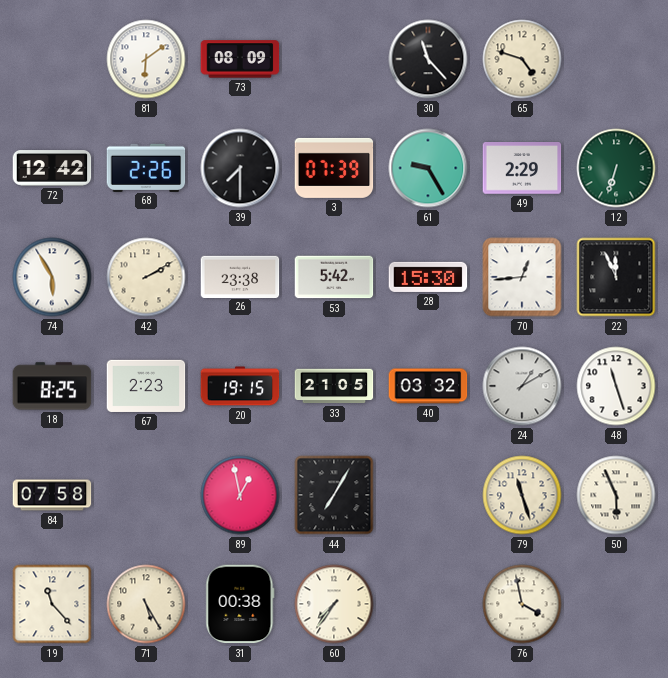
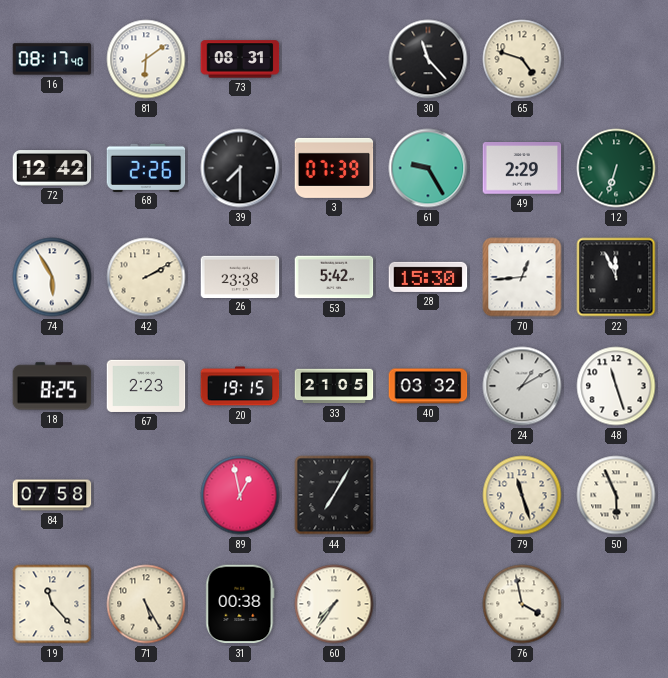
16: none -> 08:17 (52, 59)
73: 08:09 -> 08:31 (240, 59)
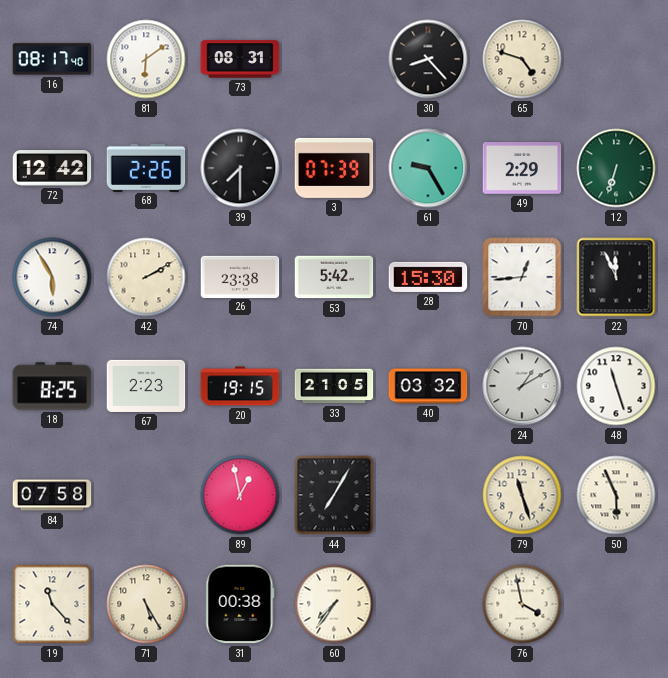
30: 11:23 -> 8:23 (428, 59)
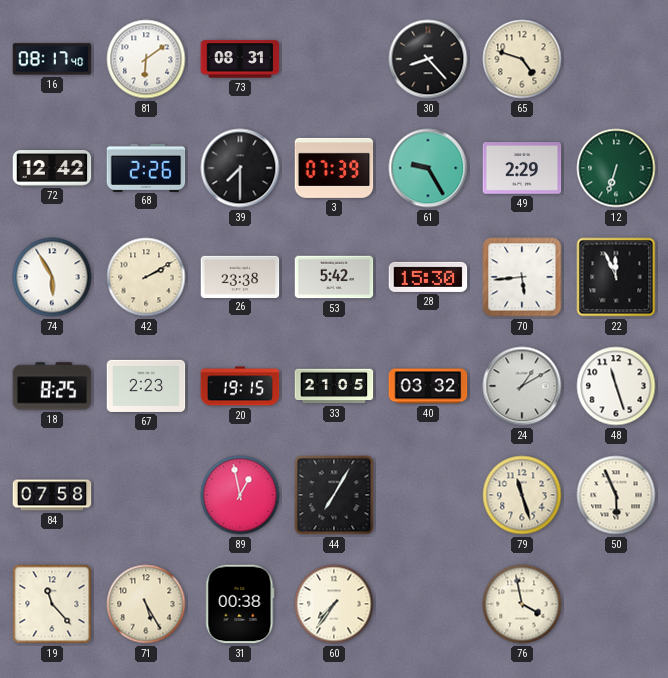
70: 12:44 -> 5:44 (522, 277)
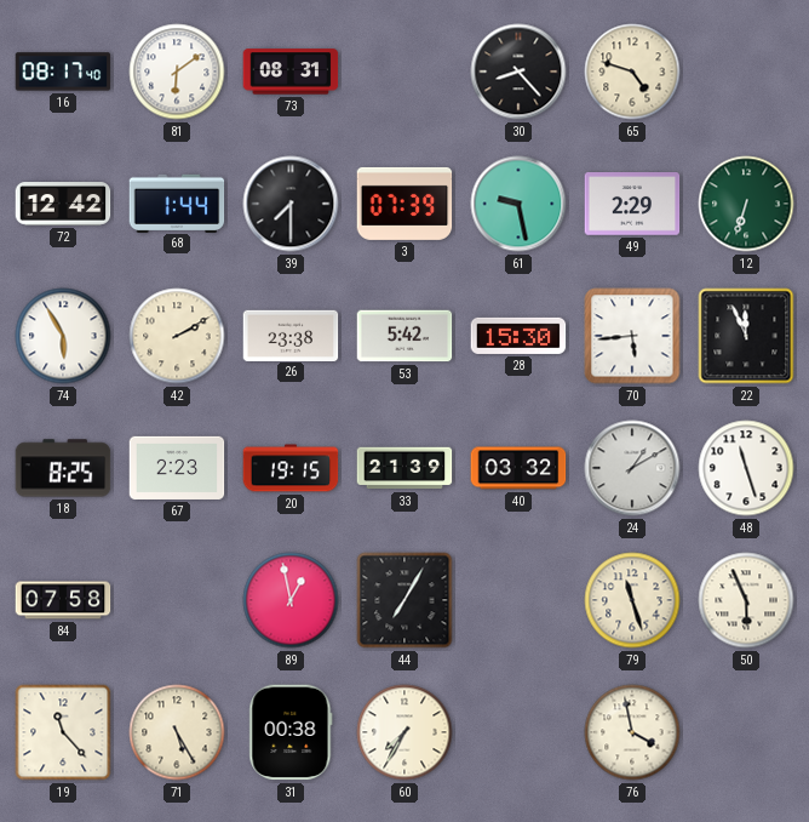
68: 2:26 -> 1:44 (177, 202)
61: 9:25 -> 9:28 (518, 204)
33: 21:05 -> 21:39 (404, 468)
60: 7:36 -> 7:35 (404, 732)
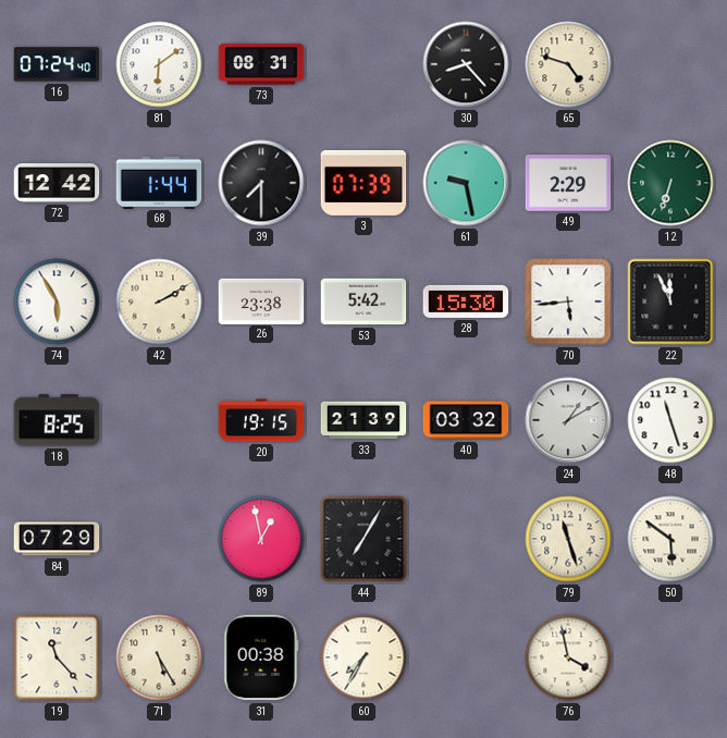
16: 08:17 -> 07:24 (57, 64)
67: 2:23 -> none (177, 468)
84: 07:58 -> 07:29 (57, 539)
50: 5:56 -> 5:51 (670, 539)
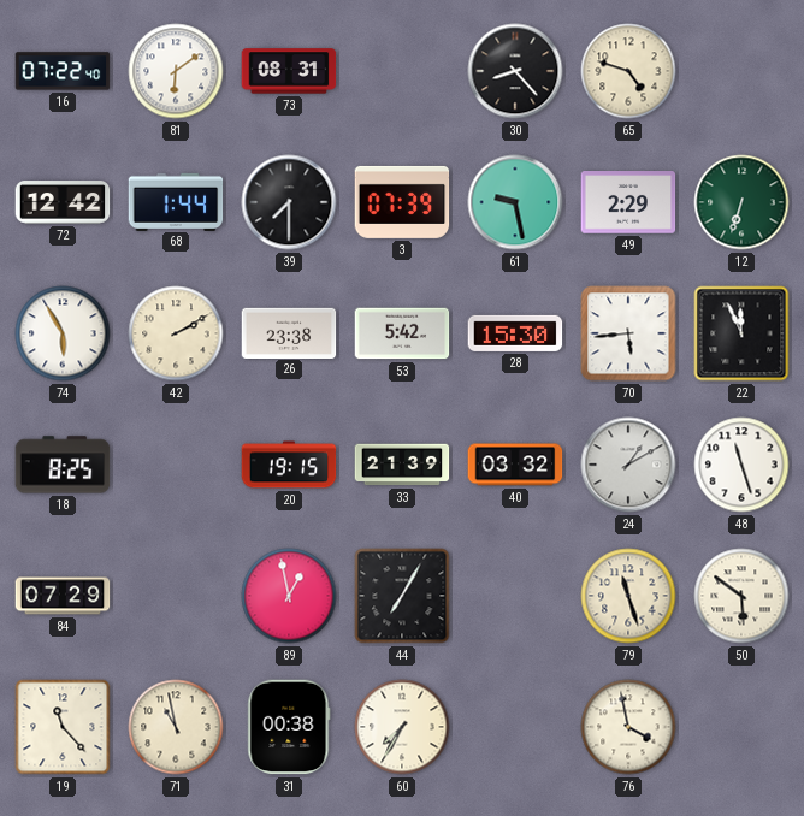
16: 07:24 -> 07:22 (63, 71)
71: 5:25 -> 10:58 (176, 727)
